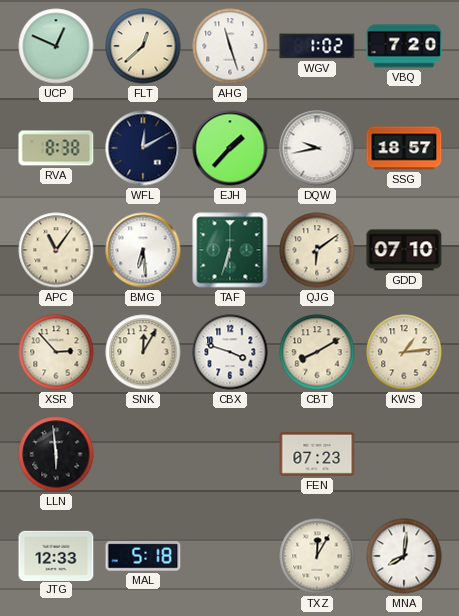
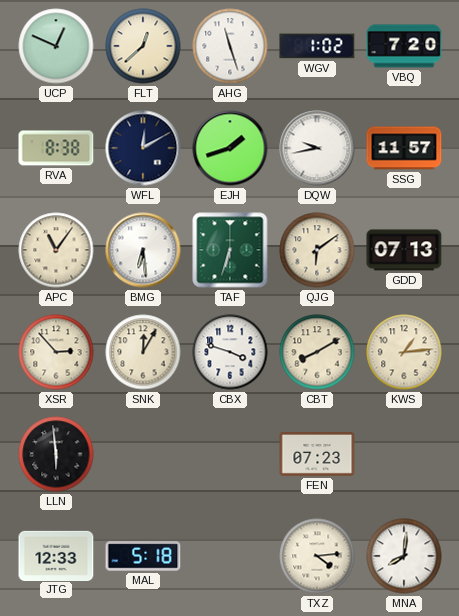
EJH: 1:37 -> 1:42 (230, 148)
SSG: 18:57 -> 11:57 (404, 148)
GDD: 07:10 -> 07:13 (404, 250)
TXZ: 12:05 -> 4:14 (317, 556)
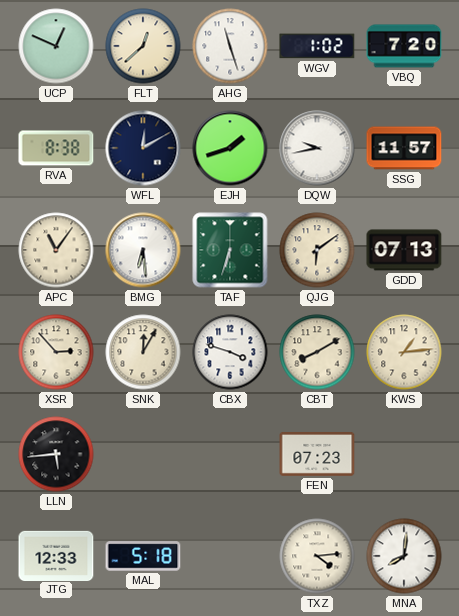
LLN: 5:59 -> 5:44 (56, 454)
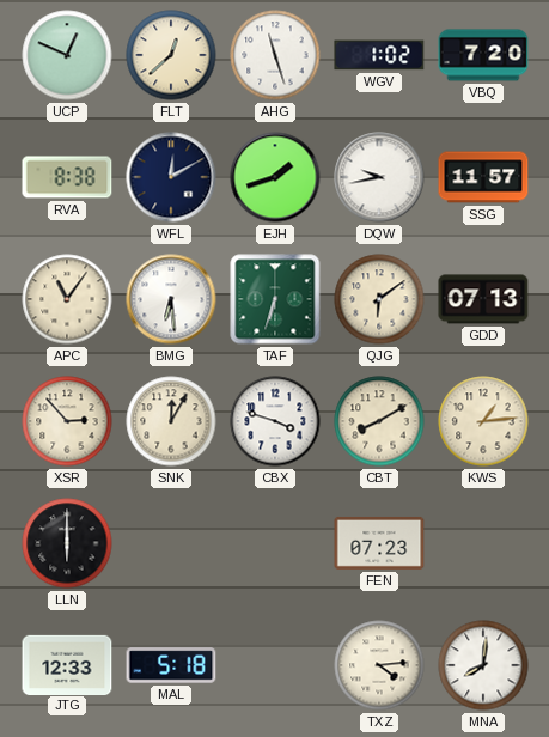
LLN: 5:44 -> 6:00 (67, 543)
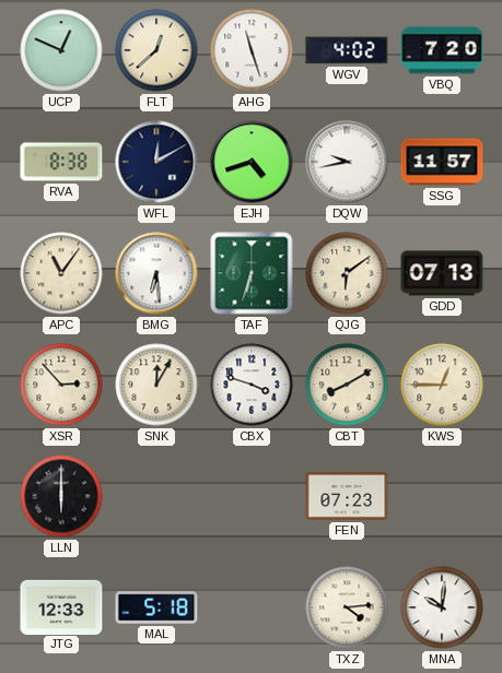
WGV: 1:02 -> 4:02 (347, 50)
EJH: 1:42 -> 4:42 (252, 162)
KWS: 1:14 -> 12:45 (442, 385)
MNA: 8:01 -> 10:01 (442, 607)
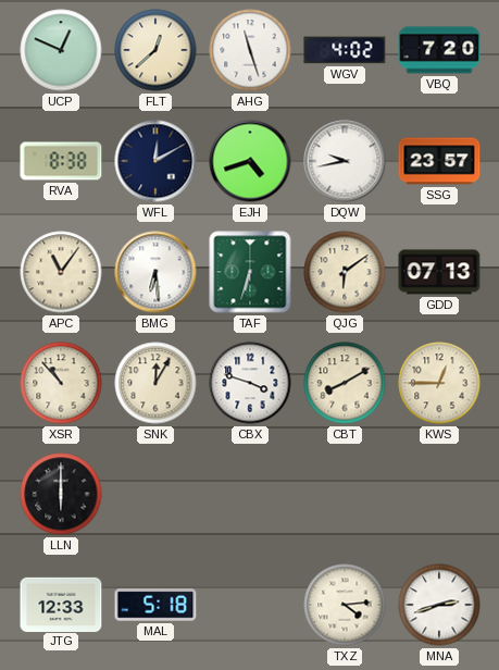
SSG: 11:57 -> 23:57 (439, 161)
XSR: 2:53 -> 10:53 (61, 383)
FEN: 07:23 -> none (347, 496)
MNA: 10:01 -> 2:42 (439, 605)
